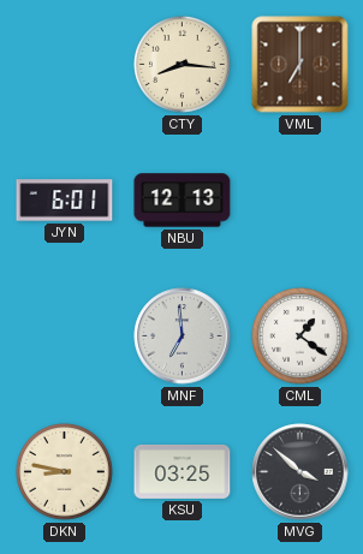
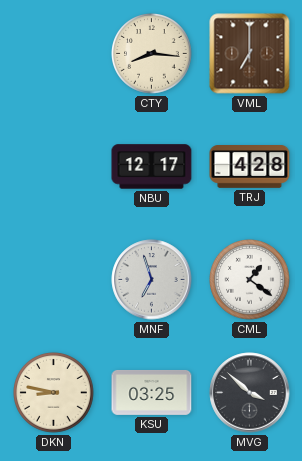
JYN: 6:01 -> none (65, 201)
NBU: 12:13 -> 12:17 (152, 167)
TRJ: none -> 4:28 (250, 167)
MNF: 6:59 -> 6:57 (152, 280)
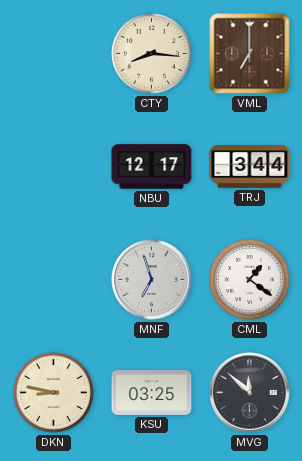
TRJ: 4:28 -> 3:44 (250, 167)
MVG: 3:52 -> 11:52 (250, 393)
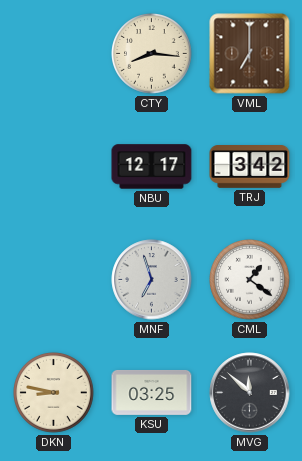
TRJ: 3:44 -> 3:42 (250, 167)
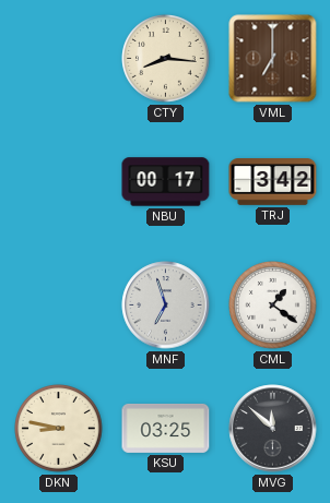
NBU: 12:17 -> 00:17 (166, 182)
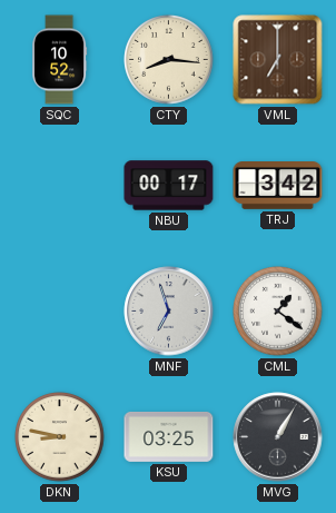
SQC: none -> 10:52 (60, 60)
MVG: 11:52 -> 1:05 (278, 437)
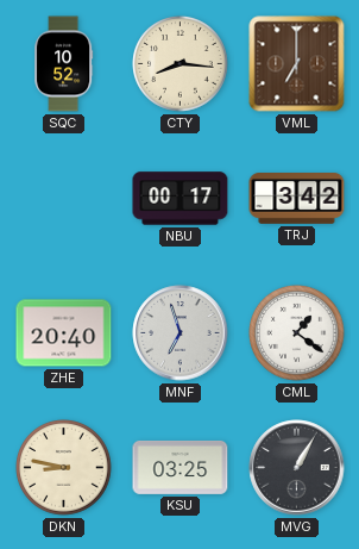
ZHE: none -> 20:40 (64, 333)
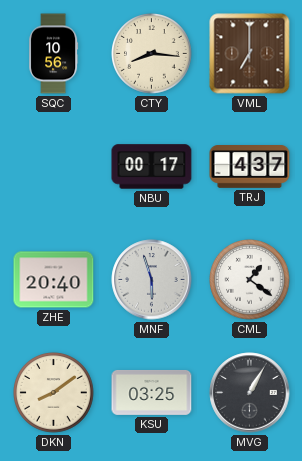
SQC: 10:52 -> 10:56 (54, 54)
TRJ: 3:42 -> 4:37 (250, 167)
MNF: 6:57 -> 5:57 (152, 280)
DKN: 8:47 -> 8:09 (54, 393)
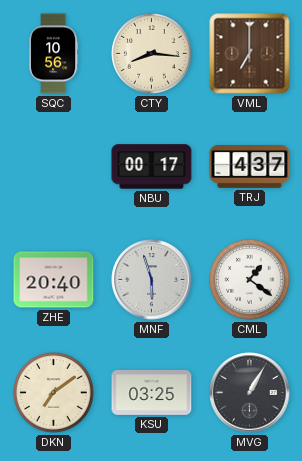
DKN: 8:09 -> 7:09 (54, 393)
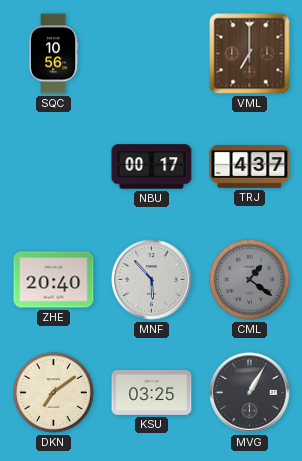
CTY: 8:16 -> none (152, 54)
MNF: 5:57 -> 5:53 (152, 280)
CML dial: white -> grey (250, 280)
